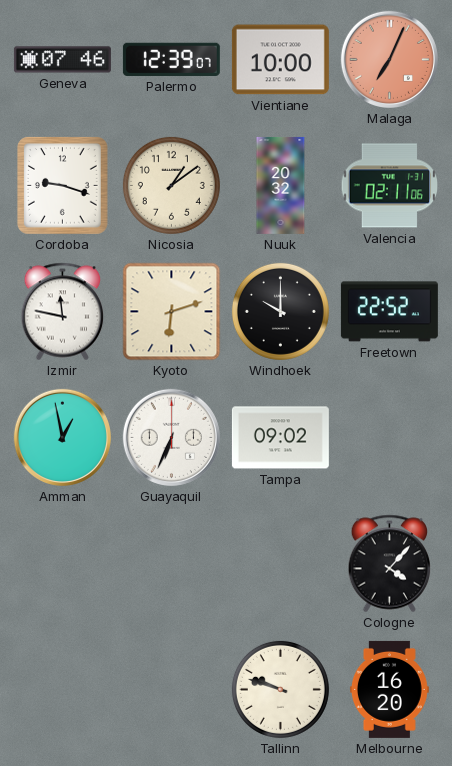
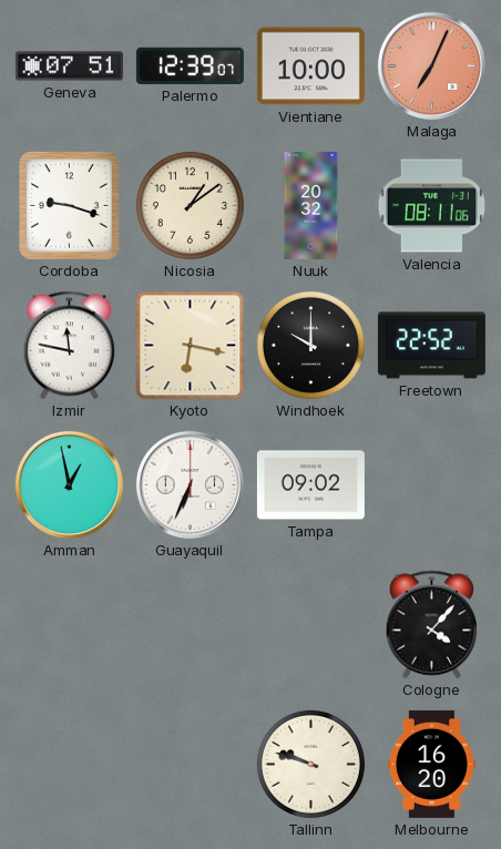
Geneva: 07:46 -> 07:51 (69, 67)
Valencia: 02:11 -> 08:11 (431, 206)
Kyoto: 6:12 -> 6:17 (191, 346)
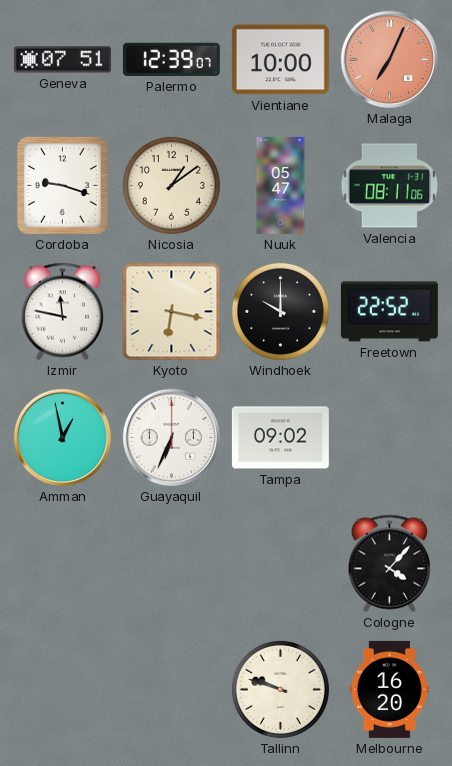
Nuuk: 20:32 -> 05:47 (281, 185)
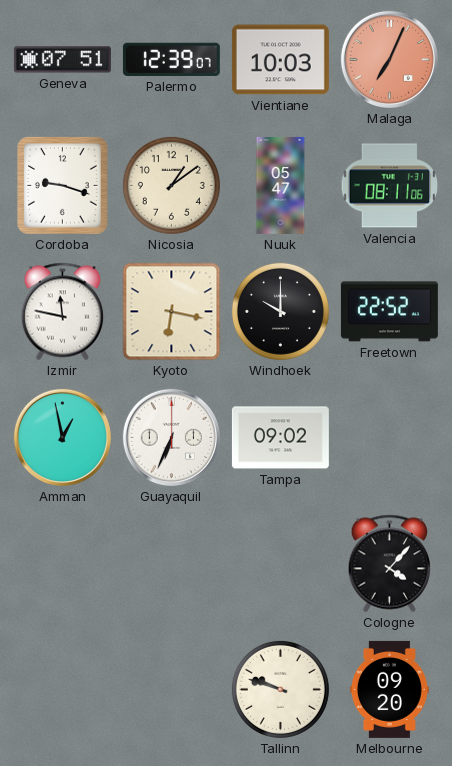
Vientiane: 10:00 -> 10:03 (280, 60)
Melbourne: 16:20 -> 09:20 (389, 689)
